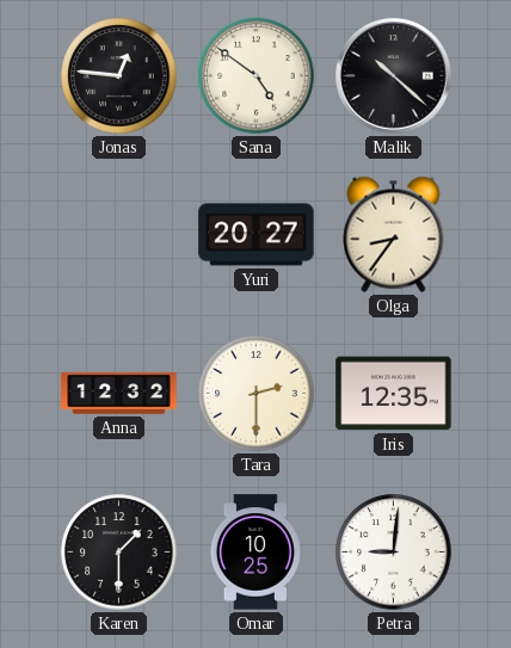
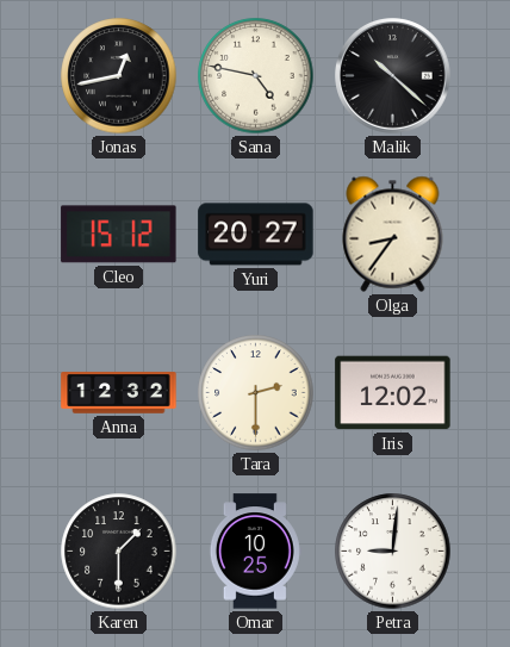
Jonas: 12:46 -> 12:43 (119, 76)
Sana: 4:51 -> 4:47 (256, 76)
Cleo: none -> 15:12 (119, 235)
Iris: 12:35 -> 12:02 (393, 393)
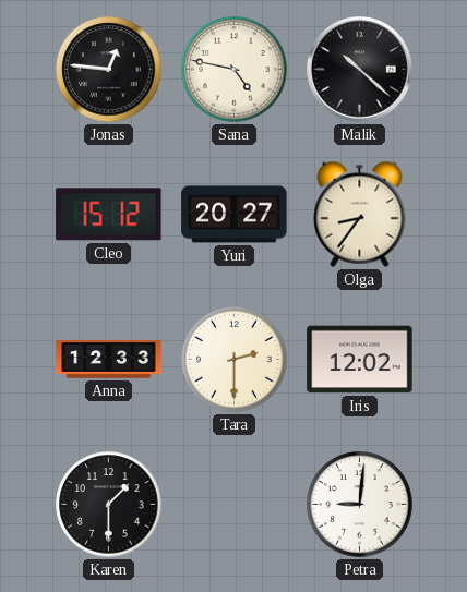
Jonas: 12:43 -> 12:46 (109, 70)
Anna: 12:32 -> 12:33 (109, 360)
Omar: 10:25 -> none (255, 552)
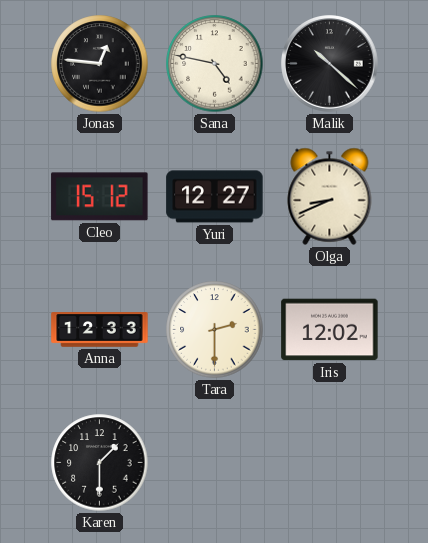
Yuri: 20:27 -> 12:27 (215, 197)
Olga: 8:36 -> 8:41 (330, 196)
Petra: 9:01 -> none (360, 505)
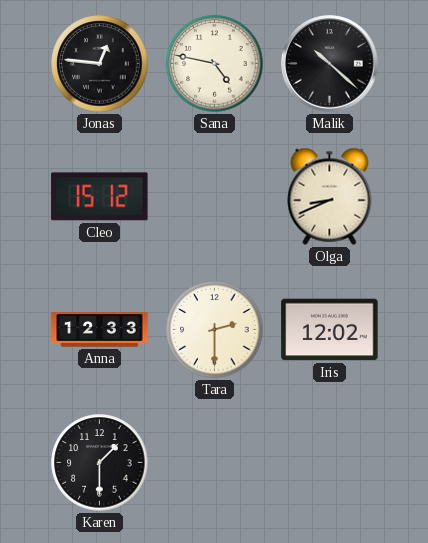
Yuri: 12:27 -> none (215, 197)
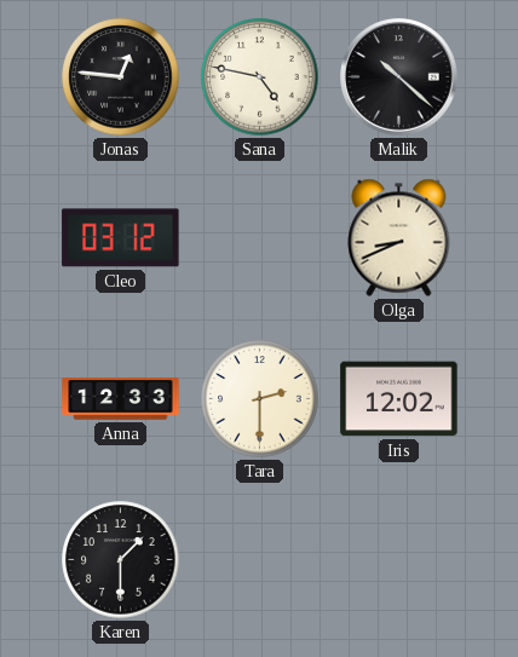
Cleo: 15:12 -> 03:12 (121, 238)
